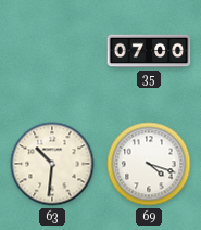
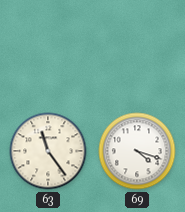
35: 07:00 -> none (149, 51)
63: 10:31 -> 11:24 (48, 151)
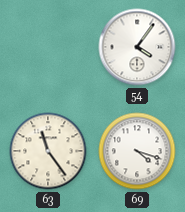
54: none -> 4:06 (137, 47)
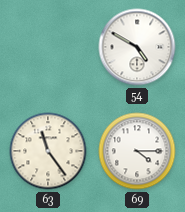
54: 4:06 -> 4:50 (137, 47)
69: 4:18 -> 4:15 (137, 151)
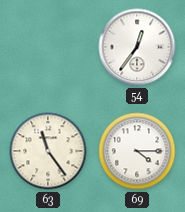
54: 4:50 -> 12:36 (137, 47)
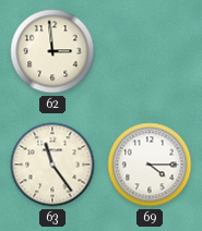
62: none -> 2:59 (52, 51)
54: 12:36 -> none (137, 47)
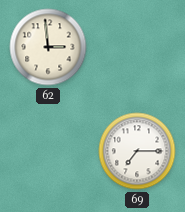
63: 11:24 -> none (52, 165)
69: 4:15 -> 7:15 (137, 151)
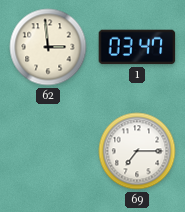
1: none -> 03:47 (137, 47)
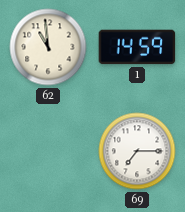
62: 2:59 -> 10:59 (48, 47)
1: 03:47 -> 14:59 (137, 47)
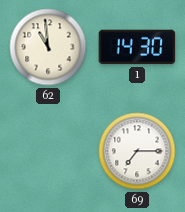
1: 14:59 -> 14:30 (137, 47)
